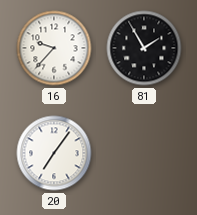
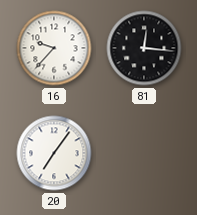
81: 1:55 -> 12:16 (144, 48)
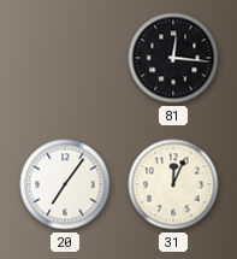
16: 9:37 -> none (54, 48)
31: none -> 12:04 (173, 184)
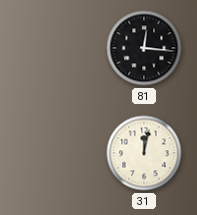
20: 7:06 -> none (65, 184)
31: 12:04 -> 12:02 (144, 153)
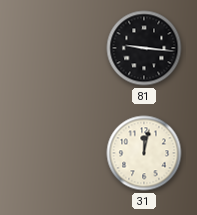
81: 12:16 -> 9:16 (144, 48)
